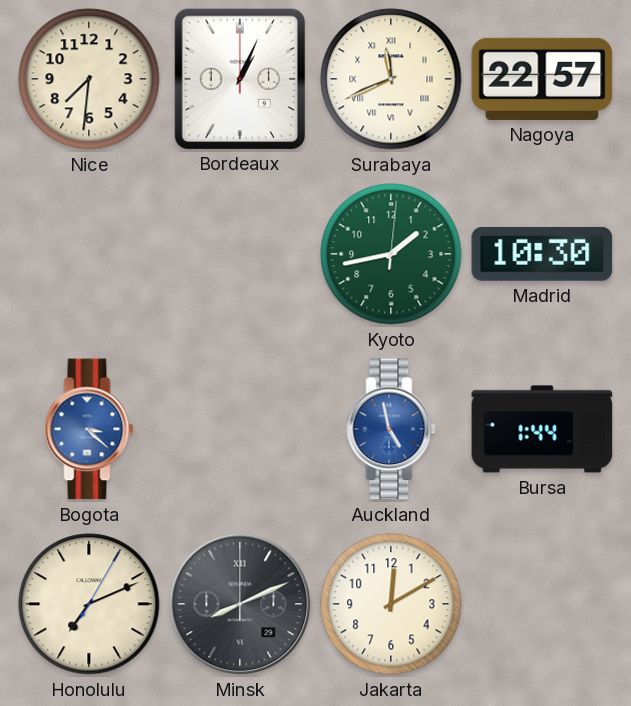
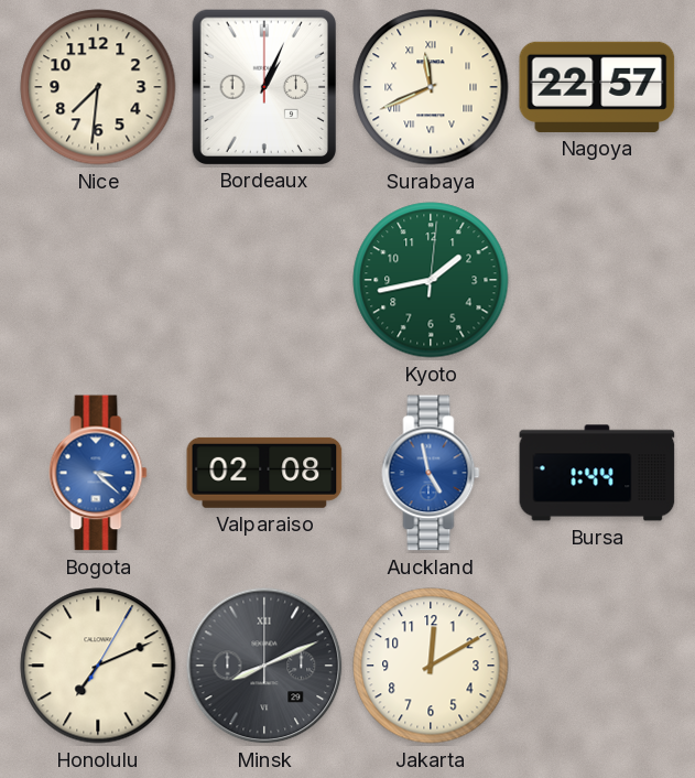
Madrid: 10:30 -> none (542, 254)
Valparaiso: none -> 02:08 (264, 473)
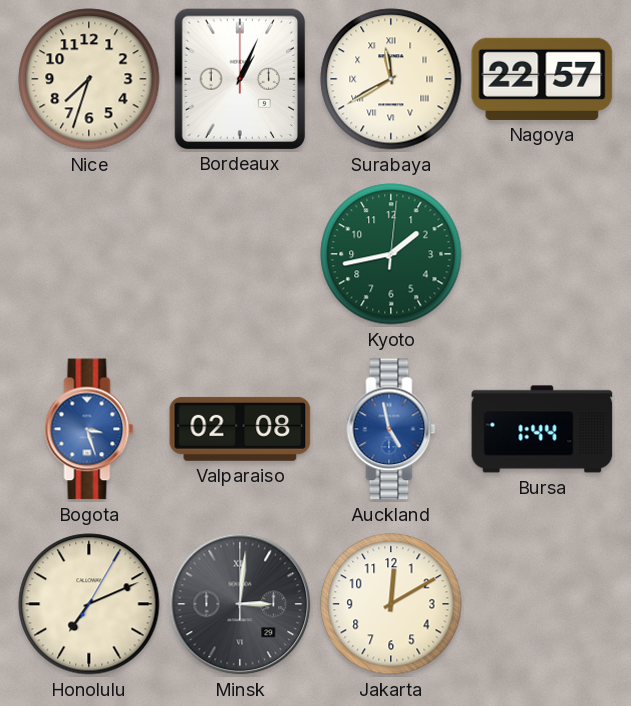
Nice: 7:31 -> 7:33 (89, 79)
Surabaya: 11:41 -> 11:40 (391, 79)
Bogota: 3:22 -> 3:27 (89, 429)
Minsk: 8:11 -> 3:01 (240, 604)
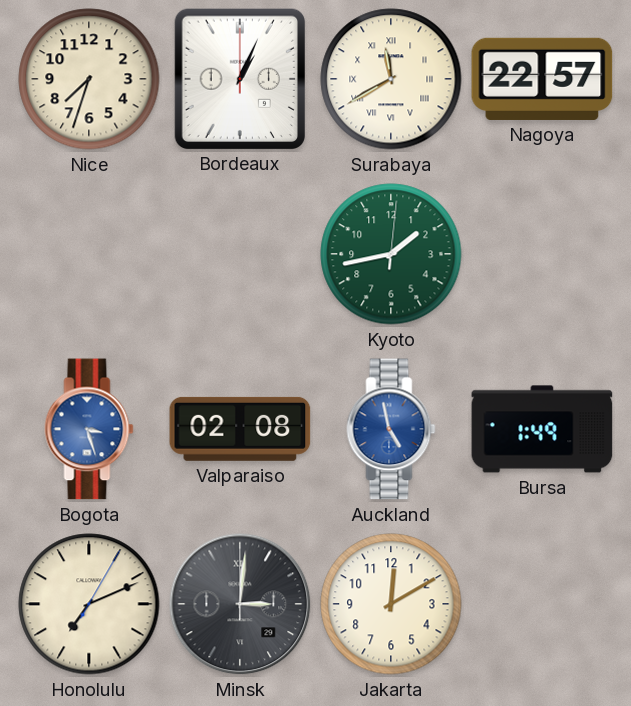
Bursa: 1:44 -> 1:49 (542, 429)
